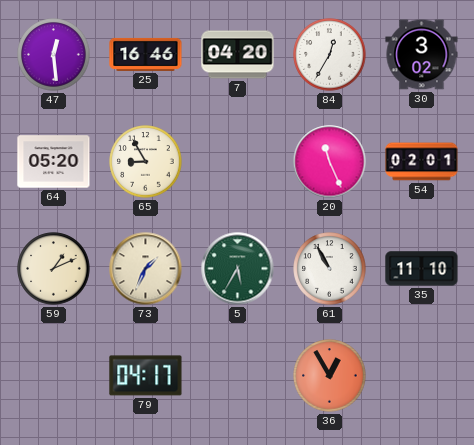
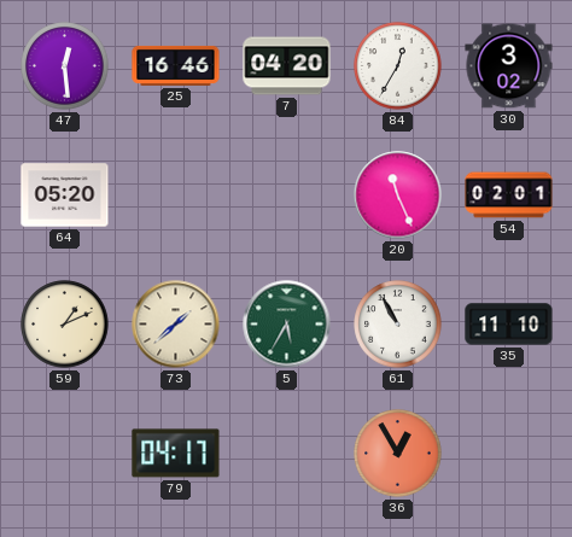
65: 8:55 -> none (146, 162)
73: 1:34 -> 1:38 (176, 325)
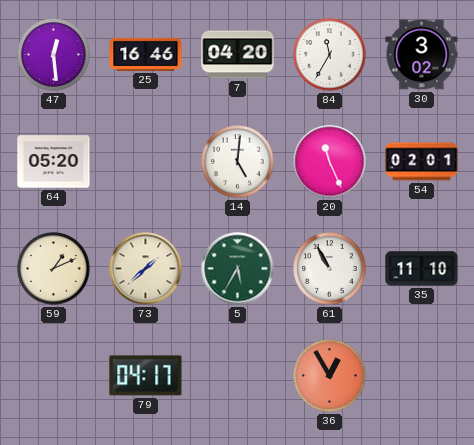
84: 12:35 -> 11:35 (330, 55)
14: none -> 5:01 (238, 162)
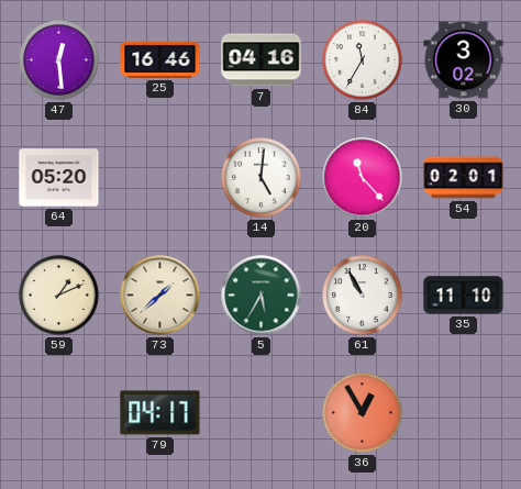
7: 04:20 -> 04:16 (262, 60)
20: 11:26 -> 11:23 (363, 178)
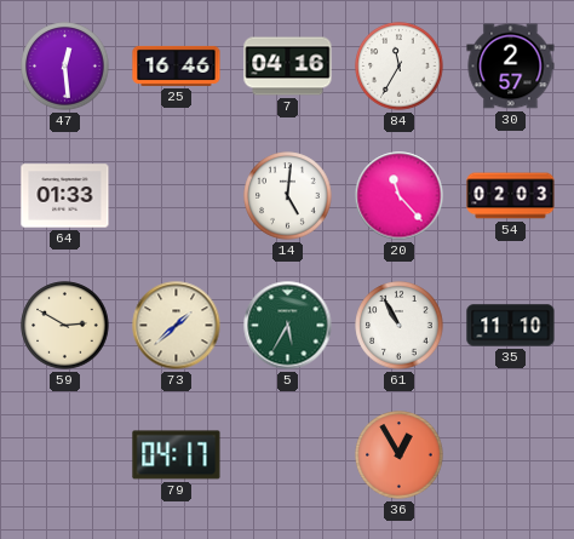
30: 3:02 -> 2:57 (511, 67)
64: 05:20 -> 01:33 (65, 196)
54: 02:01 -> 02:03 (511, 196)
59: 1:11 -> 2:50 (65, 326)
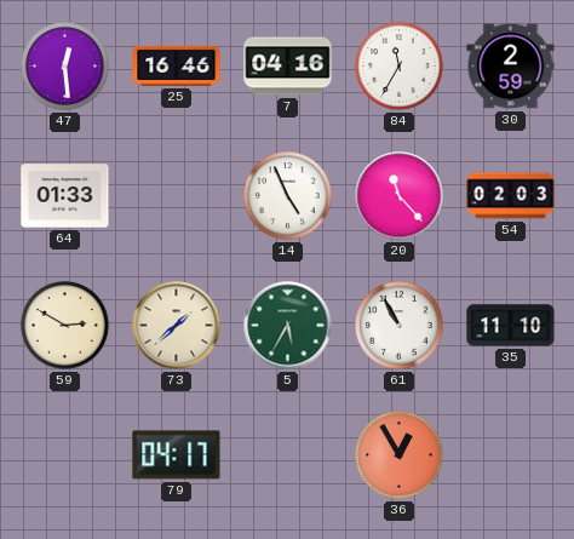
30: 2:57 -> 2:59 (511, 67)
14: 5:01 -> 4:56 (288, 196)
